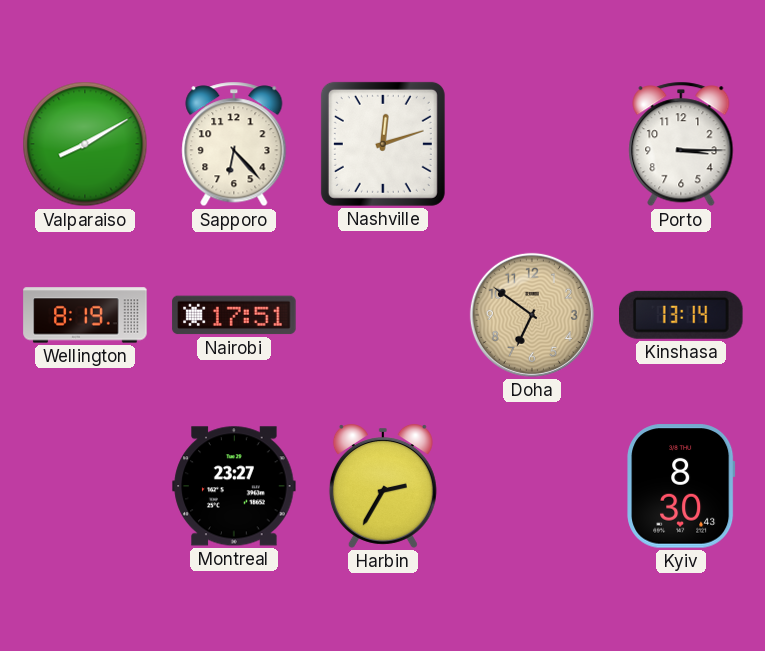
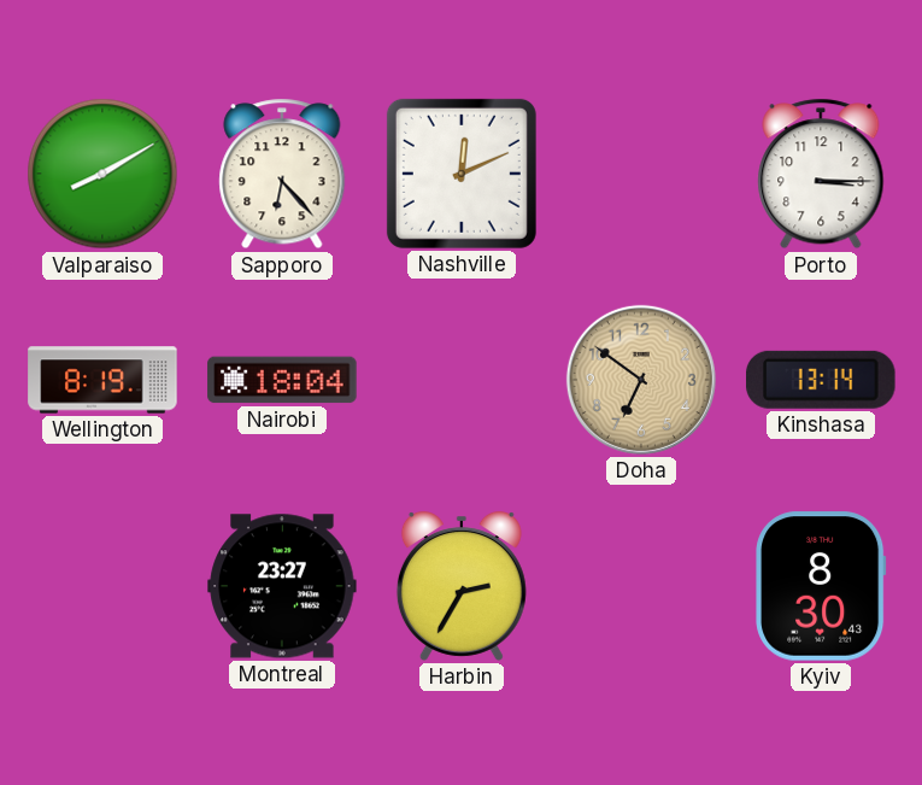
Nashville: 12:12 -> 12:11 (462, 174)
Nairobi: 17:51 -> 18:04 (282, 380)
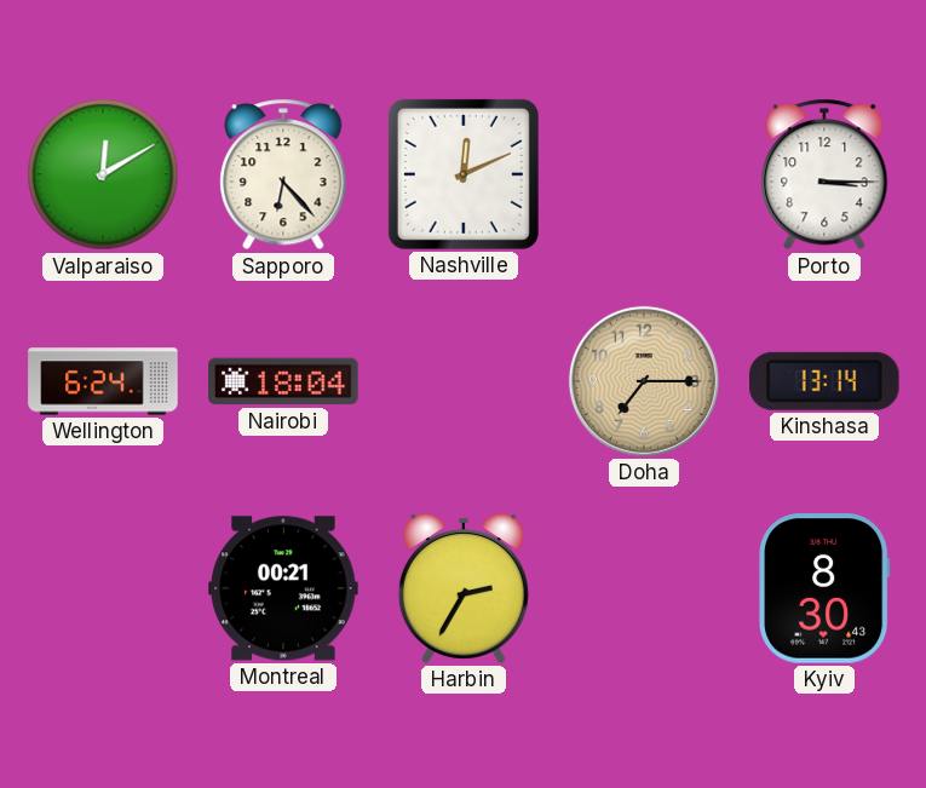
Valparaiso: 8:10 -> 12:10 (103, 174)
Wellington: 8:19 -> 6:24 (103, 381)
Doha: 6:51 -> 7:15 (644, 381)
Montreal: 23:27 -> 00:21 (283, 588)
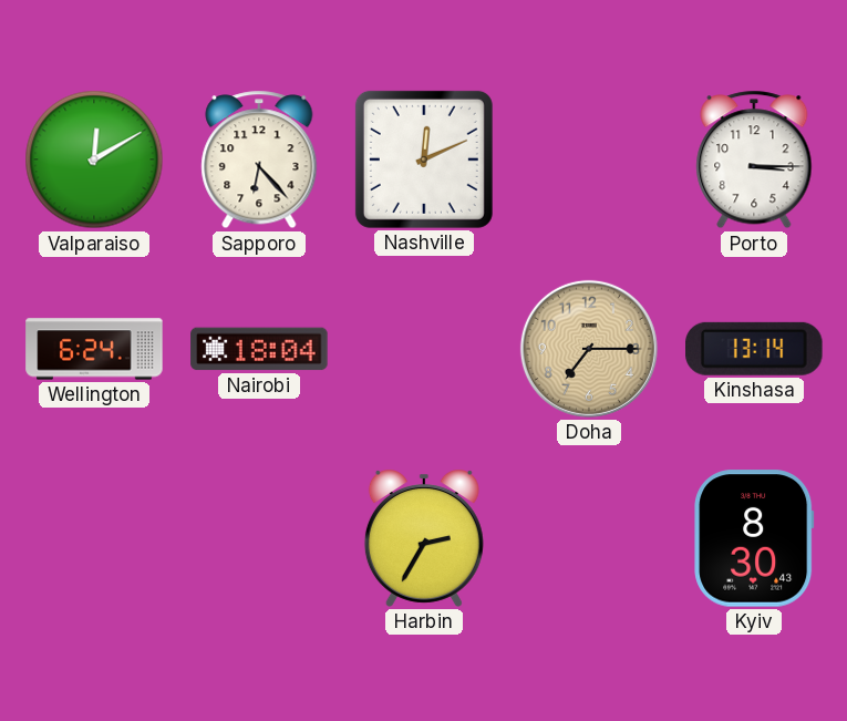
Montreal: 00:21 -> none (283, 588)
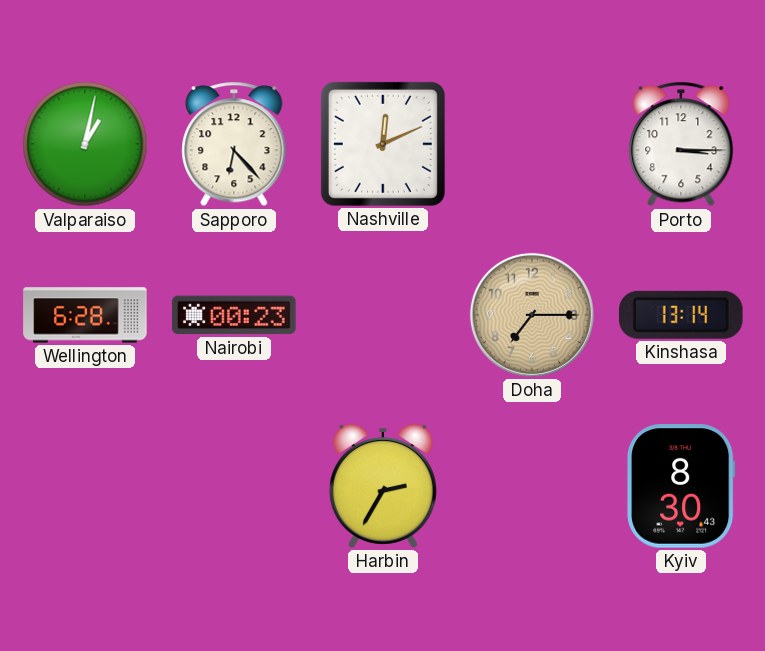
Valparaiso: 12:10 -> 1:02 (85, 144)
Wellington: 6:24 -> 6:28 (85, 315)
Nairobi: 18:04 -> 00:23 (234, 315)
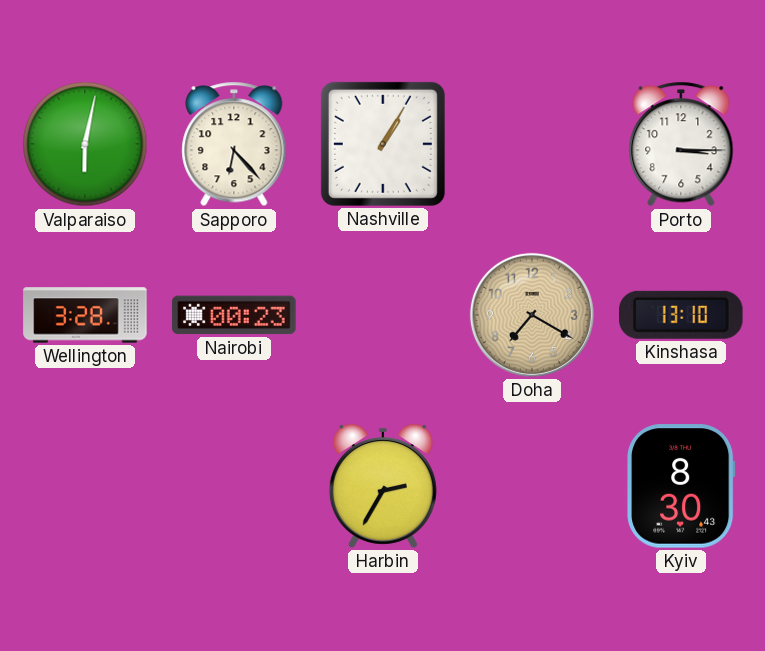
Valparaiso: 1:02 -> 6:02 (85, 144)
Nashville: 12:11 -> 1:05 (383, 144)
Wellington: 6:28 -> 3:28 (85, 315)
Doha: 7:15 -> 7:20 (532, 315)
Kinshasa: 13:14 -> 13:10 (682, 315)
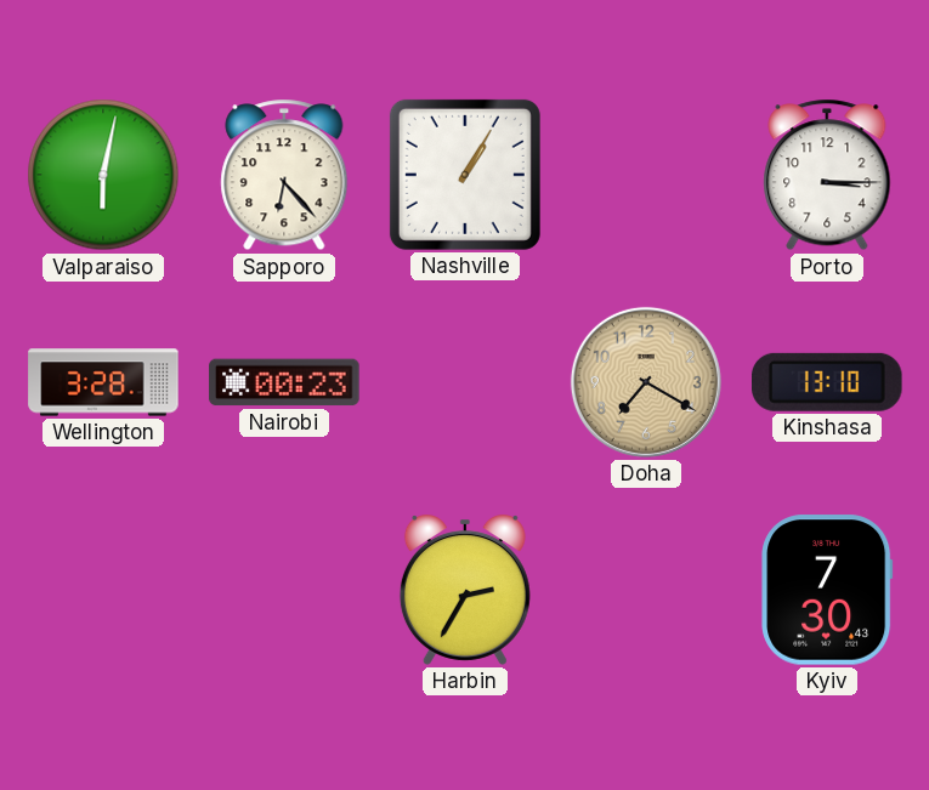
Kyiv: 8:30 -> 7:30 (827, 590)
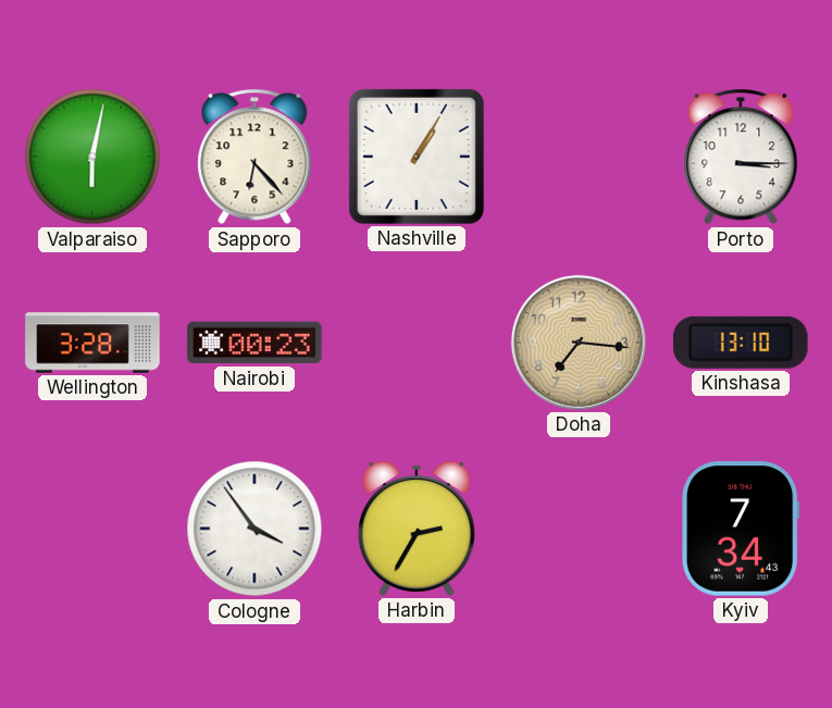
Doha: 7:20 -> 7:16 (579, 343)
Cologne: none -> 3:54 (254, 529)
Kyiv: 7:30 -> 7:34 (741, 529)
